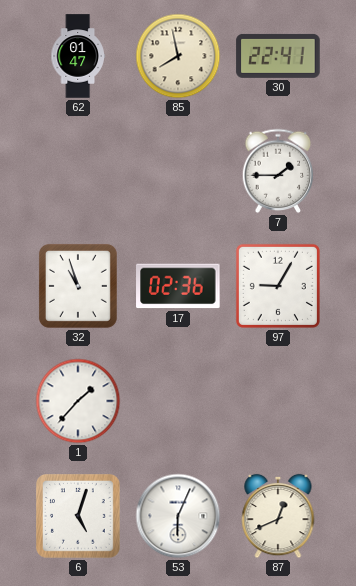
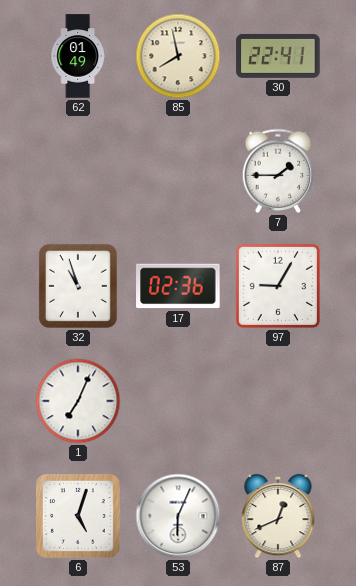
62: 01:47 -> 01:49 (78, 56)
1: 1:37 -> 7:04 (78, 401)
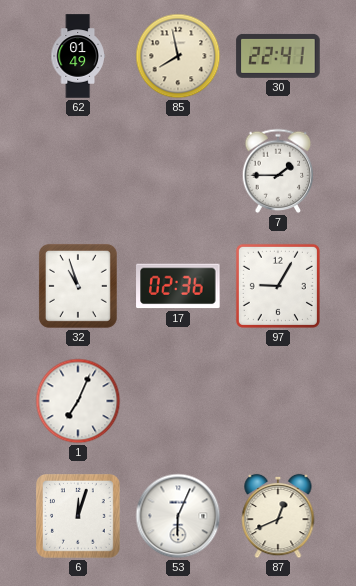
6: 5:03 -> 12:03 (79, 517)
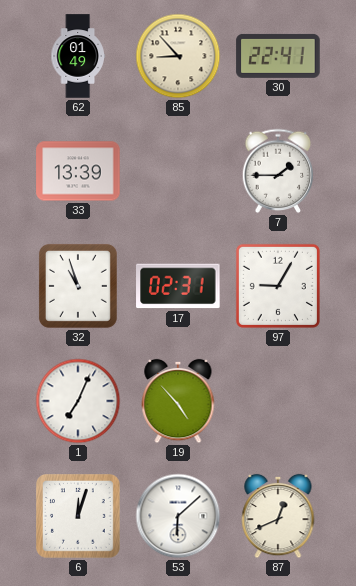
85: 7:58 -> 8:53 (178, 56)
33: none -> 13:39 (78, 171)
17: 02:36 -> 02:31 (178, 286)
19: none -> 4:53 (178, 401)
53: 6:04 -> 6:08 (178, 516)
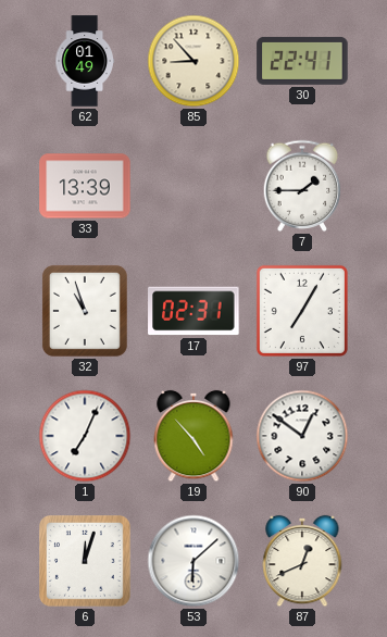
97: 9:05 -> 7:05 (302, 311)
90: none -> 12:51 (302, 436)
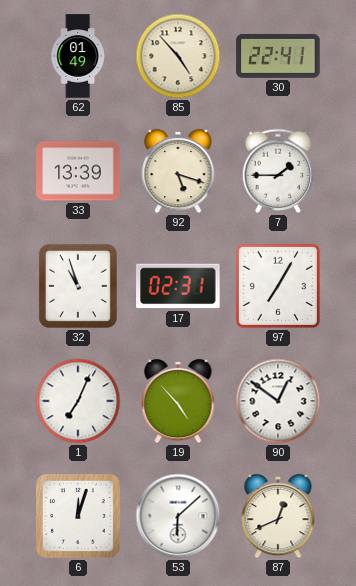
85: 8:53 -> 4:53 (178, 56)
92: none -> 5:18 (178, 171)
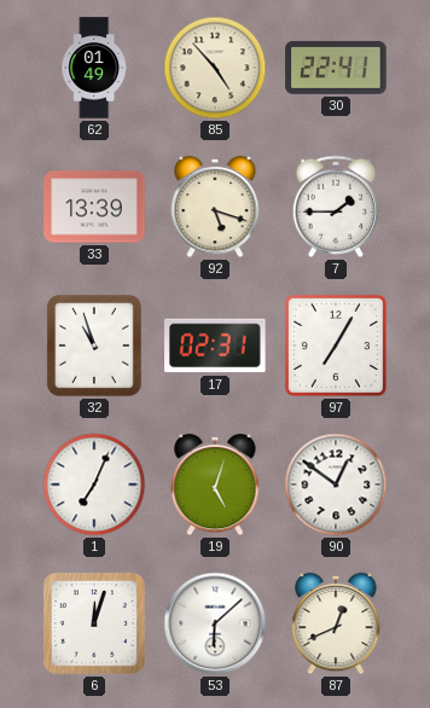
19: 4:53 -> 5:03 (215, 484)
